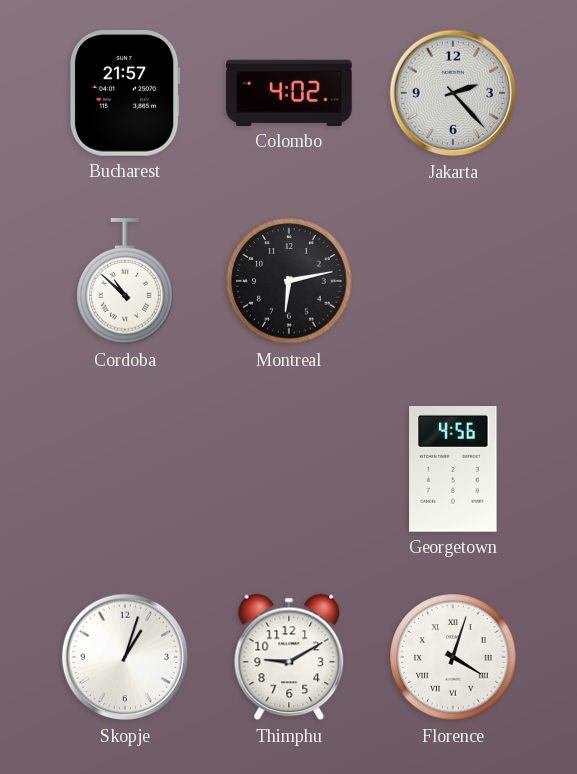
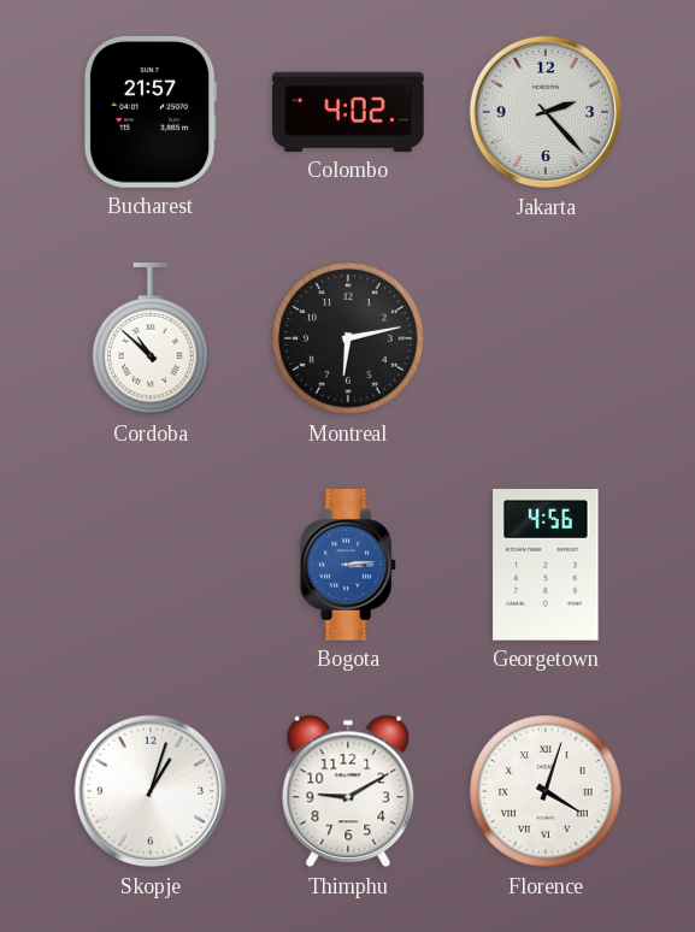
Bogota: none -> 3:14 (349, 565)
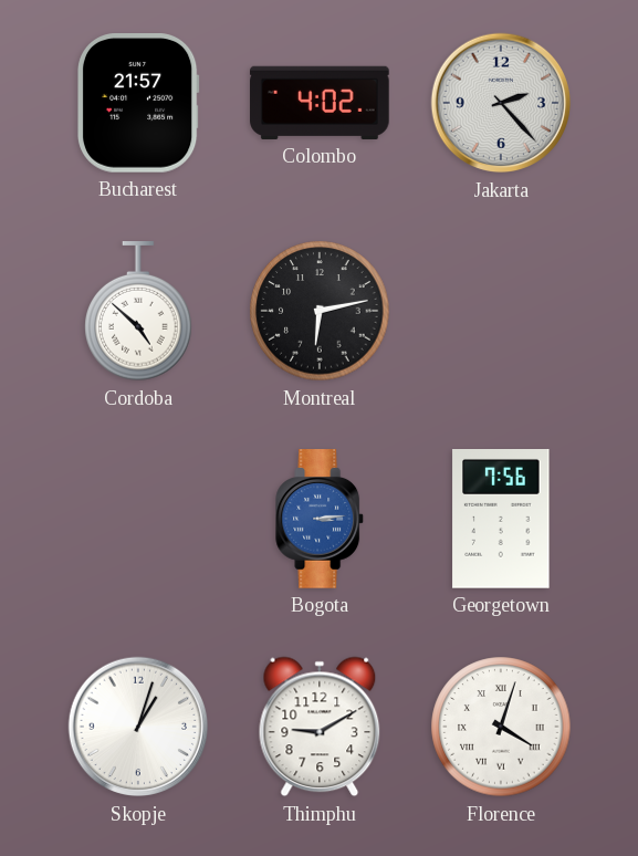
Cordoba: 10:52 -> 4:52 (138, 312)
Georgetown: 4:56 -> 7:56 (501, 520)
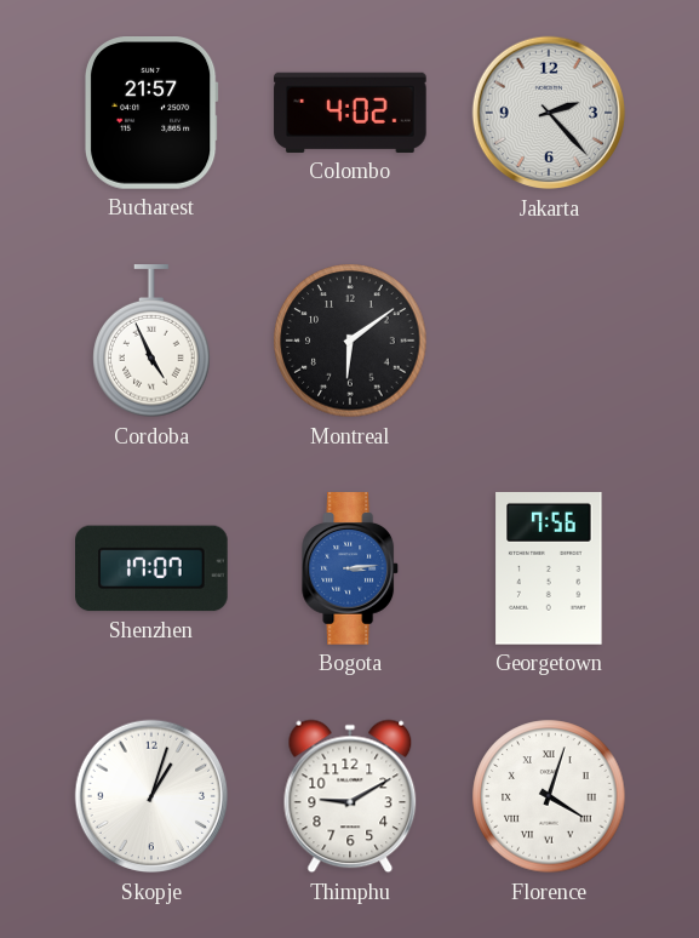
Cordoba: 4:52 -> 4:56 (151, 342)
Montreal: 6:13 -> 6:09 (350, 341)
Shenzhen: none -> 17:07 (153, 568)
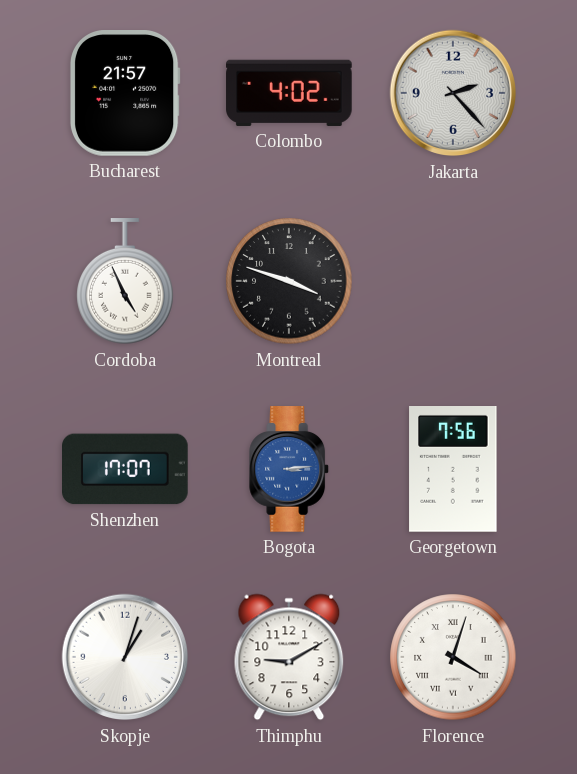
Montreal: 6:09 -> 3:48 (289, 281)
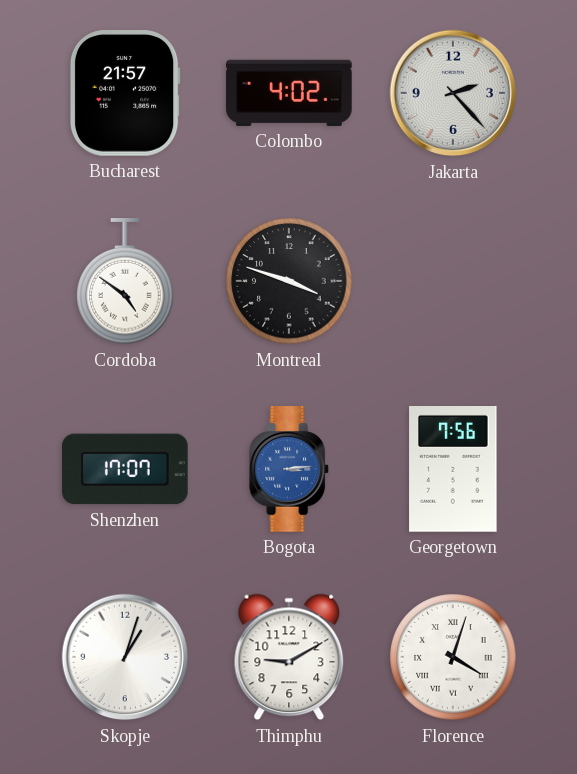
Cordoba: 4:56 -> 4:51 (125, 282)
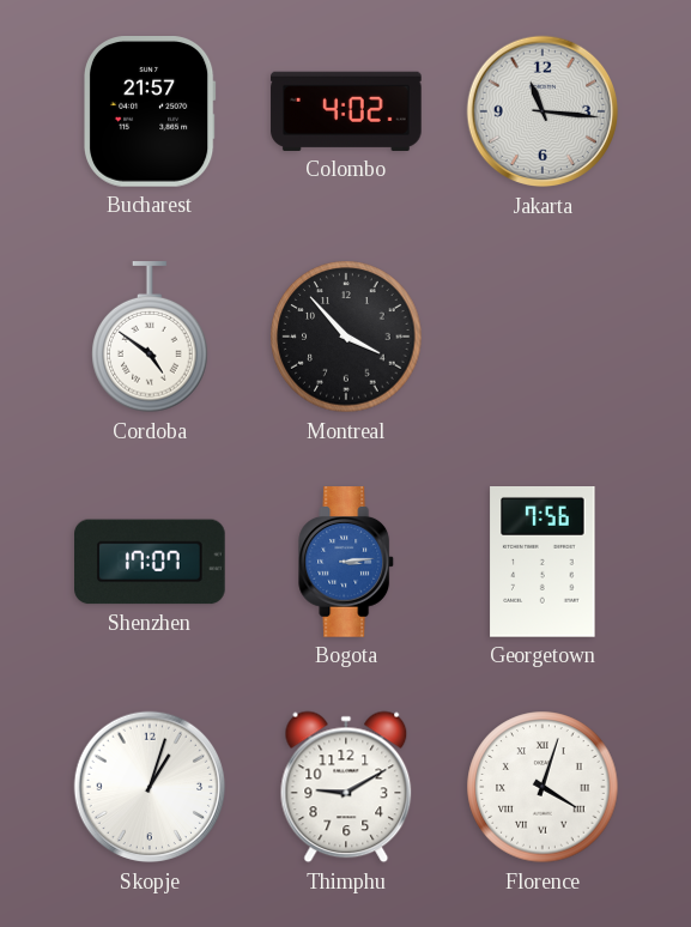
Jakarta: 2:23 -> 11:16 (543, 111)
Montreal: 3:48 -> 3:53 (346, 337)
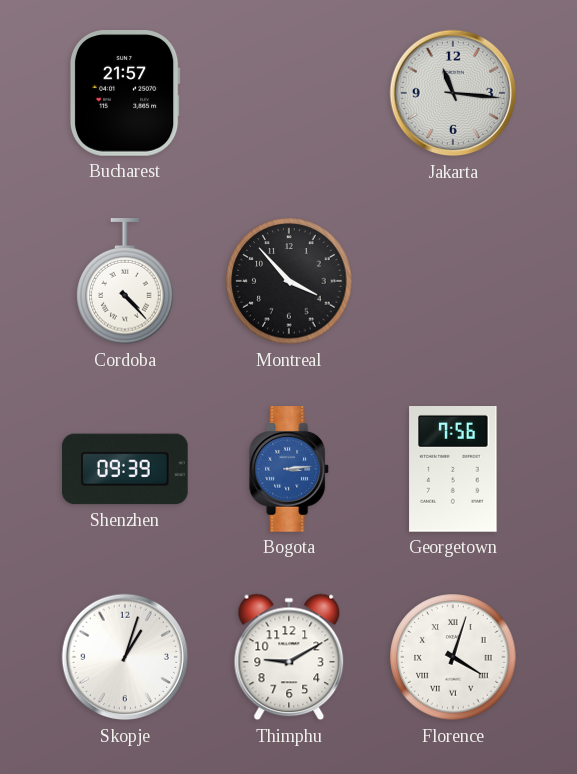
Colombo: 4:02 -> none (346, 111)
Cordoba: 4:51 -> 4:23 (125, 282)
Shenzhen: 17:07 -> 09:39 (126, 469)
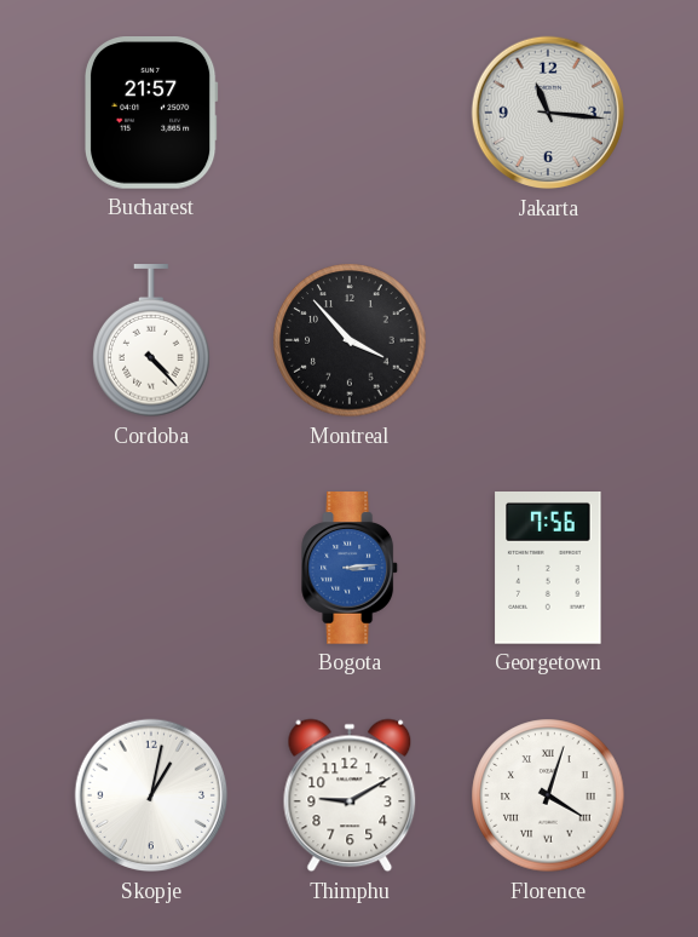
Shenzhen: 09:39 -> none (126, 469)
Skopje: 1:03 -> 1:02 (151, 795)
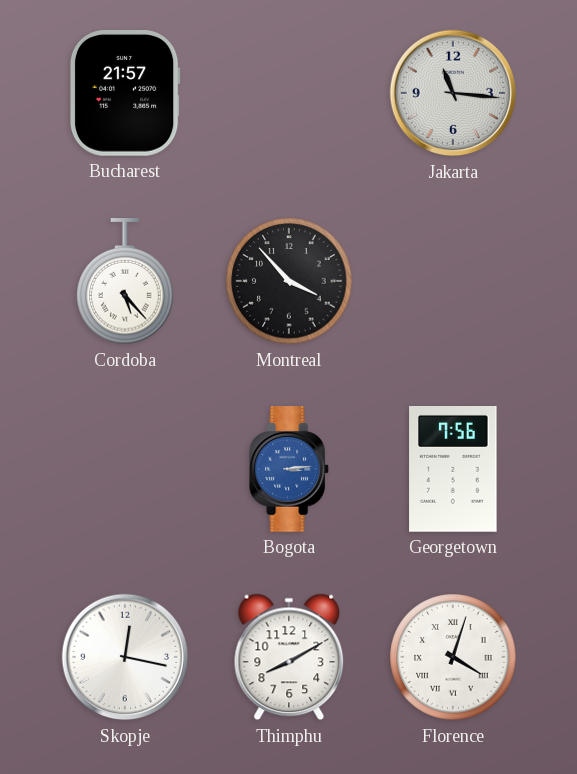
Cordoba: 4:23 -> 5:23 (125, 282)
Skopje: 1:02 -> 12:17 (125, 657)
Thimphu: 9:10 -> 8:10 (289, 657)
